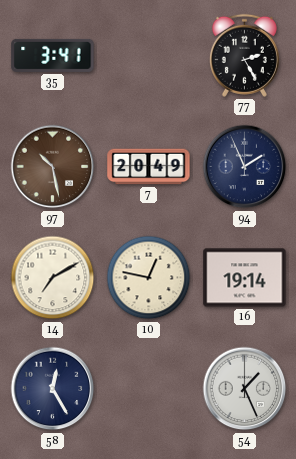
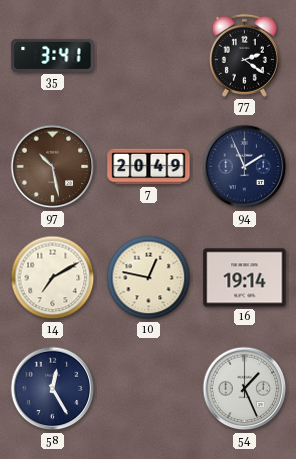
77: 2:25 -> 2:21 (244, 55)
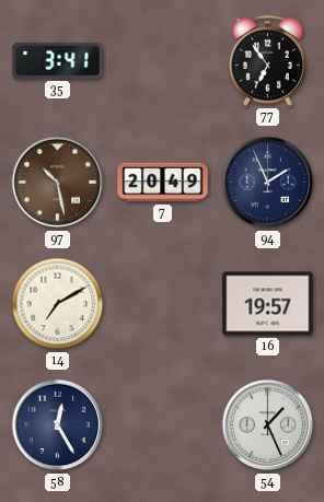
77: 2:21 -> 6:54 (267, 60)
10: 12:47 -> none (149, 278)
16: 19:14 -> 19:57 (268, 304)
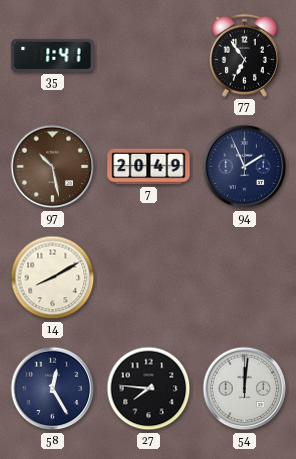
35: 3:41 -> 1:41 (53, 55)
14: 7:10 -> 8:10 (53, 278)
16: 19:57 -> none (268, 304)
27: none -> 7:46 (149, 389)
54: 1:26 -> 12:01 (245, 389)
